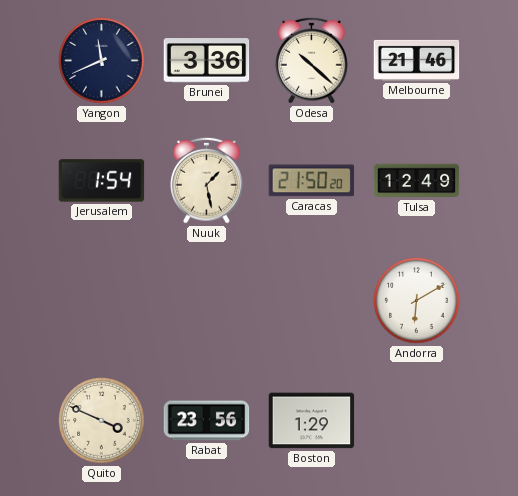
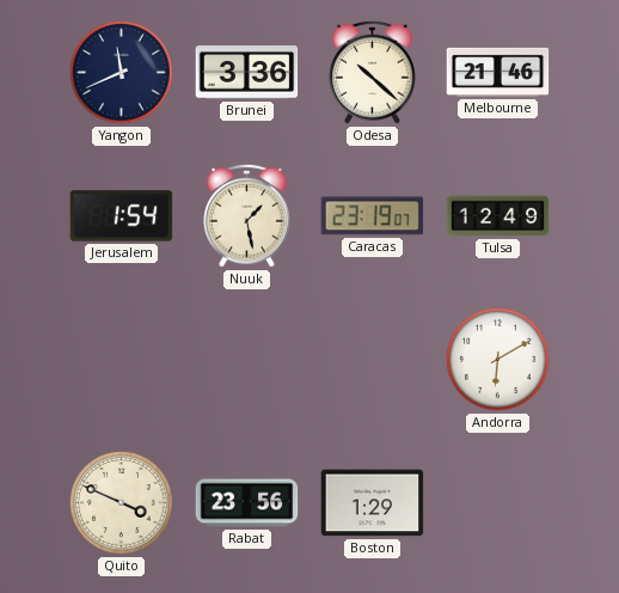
Caracas: 21:50 -> 23:19 (373, 216)
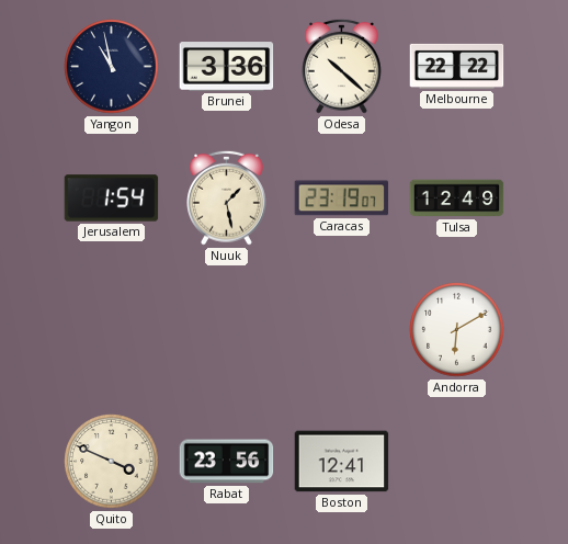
Yangon: 11:41 -> 10:58 (112, 67)
Melbourne: 21:46 -> 22:22 (457, 66)
Boston: 1:29 -> 12:41 (342, 462)
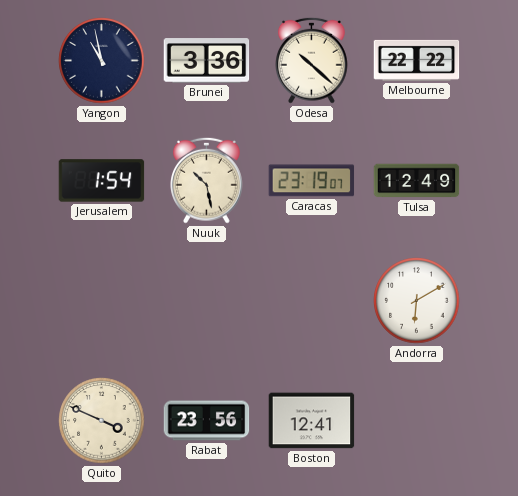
Nuuk: 1:28 -> 10:28 (207, 180)
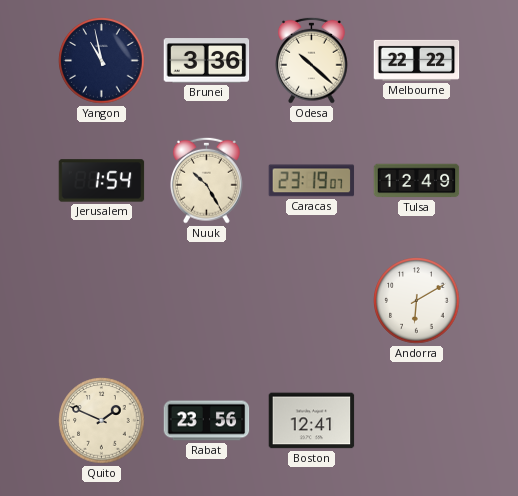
Nuuk: 10:28 -> 10:25 (207, 180)
Quito: 3:49 -> 1:49 (102, 421)
